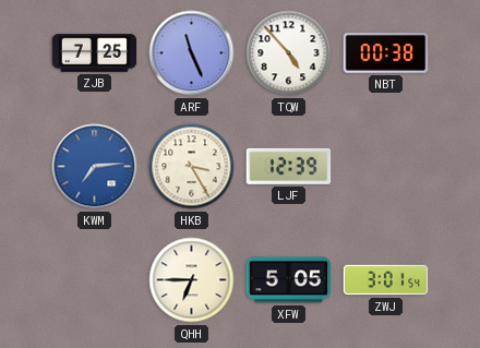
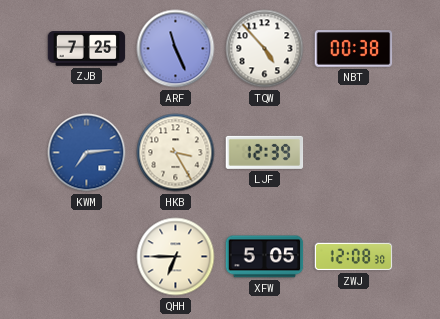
ZWJ: 3:01 -> 12:08 (354, 257)
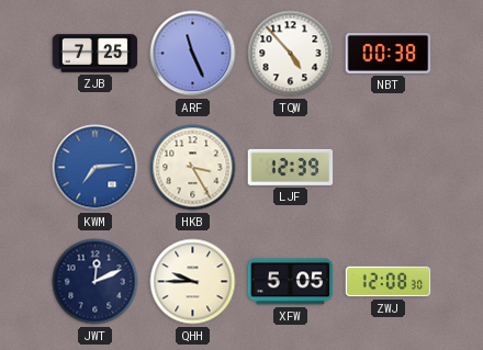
JWT: none -> 12:11 (96, 282)
QHH: 6:45 -> 9:45 (193, 282)
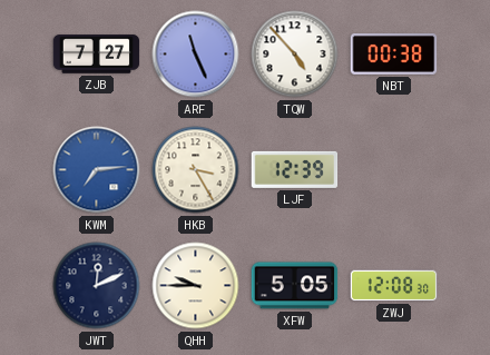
ZJB: 7:25 -> 7:27 (97, 55)
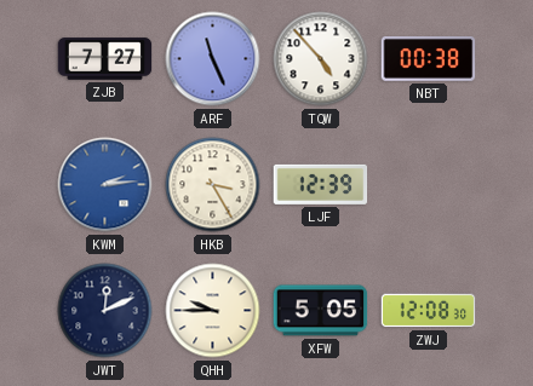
KWM: 7:14 -> 2:14 (105, 185)
